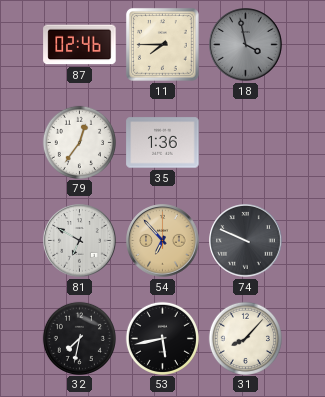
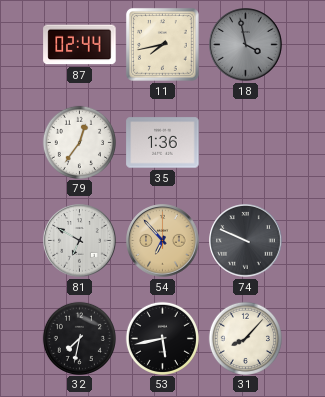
87: 02:46 -> 02:44 (80, 45)
11: 7:45 -> 7:43 (162, 44)
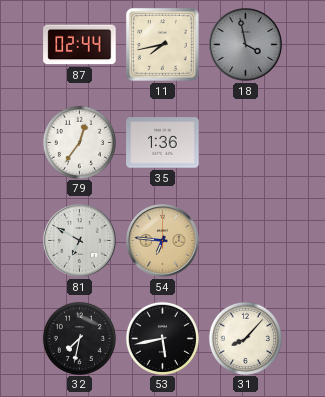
54: 6:53 -> 6:46 (163, 241)
74: 9:49 -> none (246, 241)
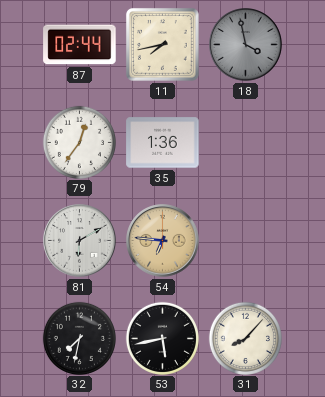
81: 6:50 -> 6:10 (80, 241)
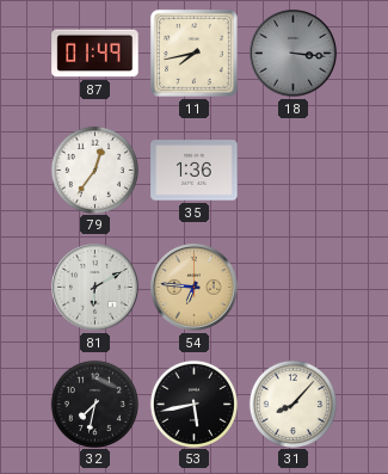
87: 02:44 -> 01:49 (96, 54)
18: 3:58 -> 3:16 (294, 54)
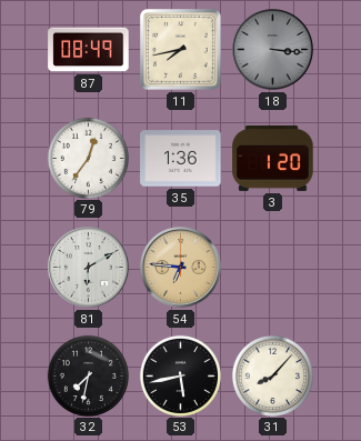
87: 01:49 -> 08:49 (89, 50)
3: none -> 1:20 (273, 158)
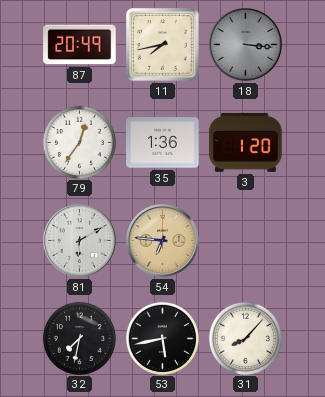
87: 08:49 -> 20:49 (80, 45)
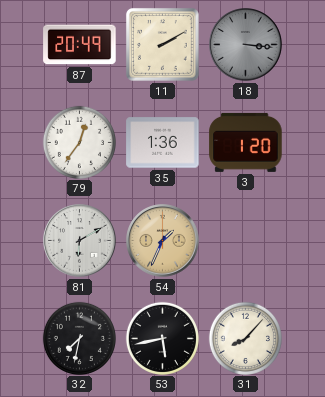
11: 7:43 -> 2:10 (162, 44)
54: 6:46 -> 1:34 (163, 241)
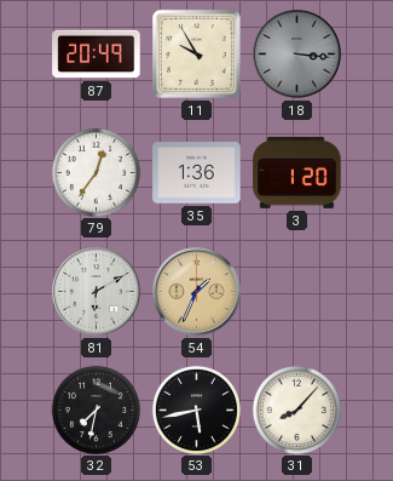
11: 2:10 -> 9:55 (196, 53)
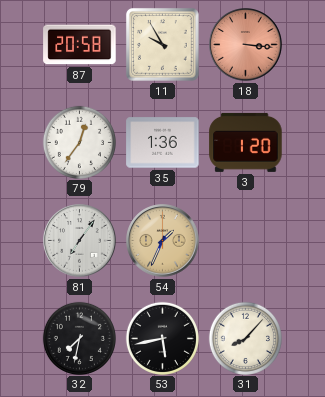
87: 20:49 -> 20:58 (80, 45)
18 dial: grey -> salmon (246, 45)
81: 6:10 -> 7:06 (80, 241)
